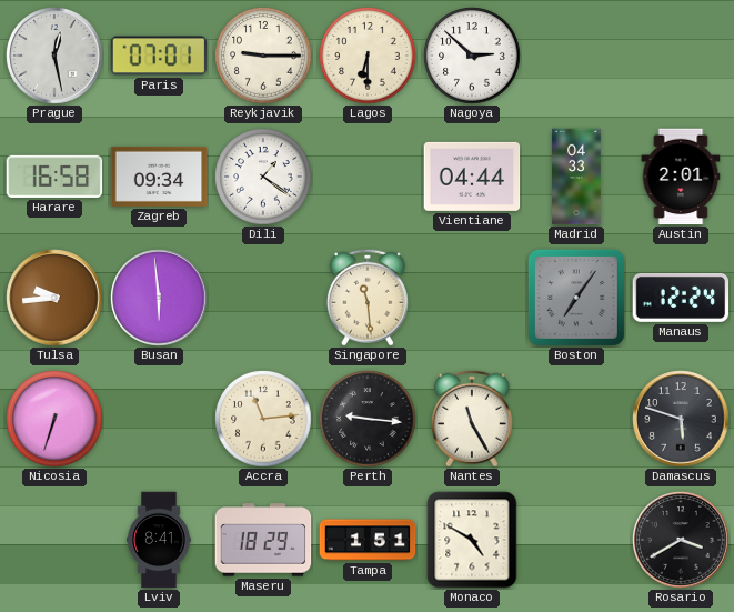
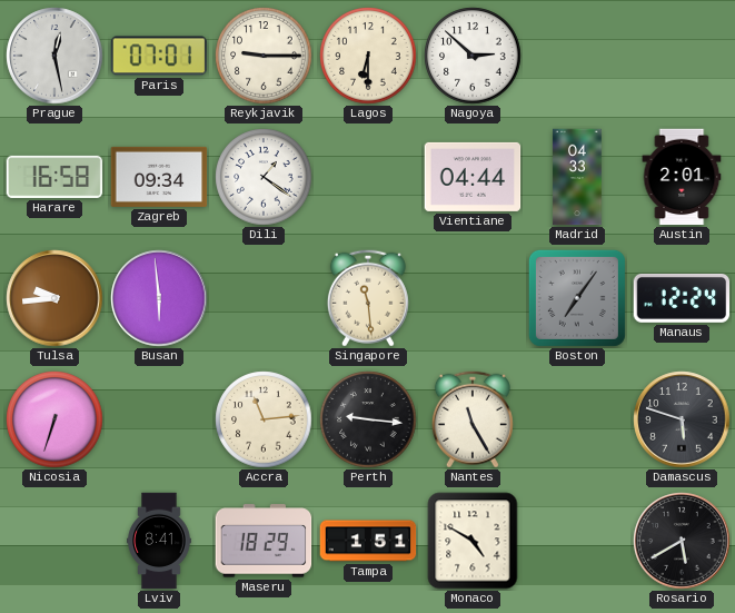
Rosario: 3:40 -> 5:40 (682, 541)
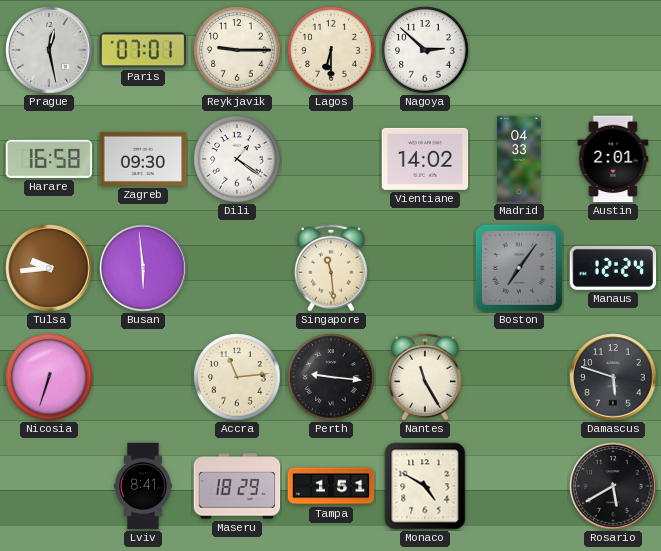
Zagreb: 09:34 -> 09:30 (143, 159)
Vientiane: 04:44 -> 14:02 (425, 159)
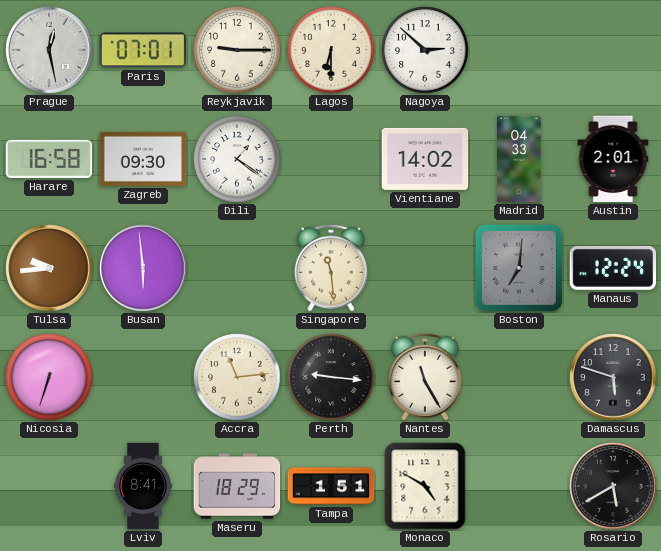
Boston: 7:06 -> 7:01 (519, 268)
